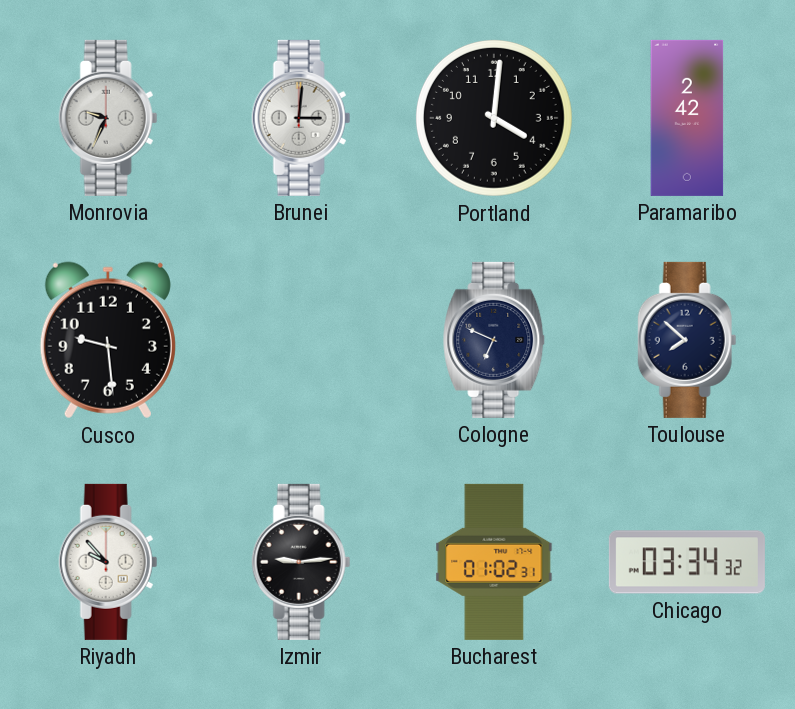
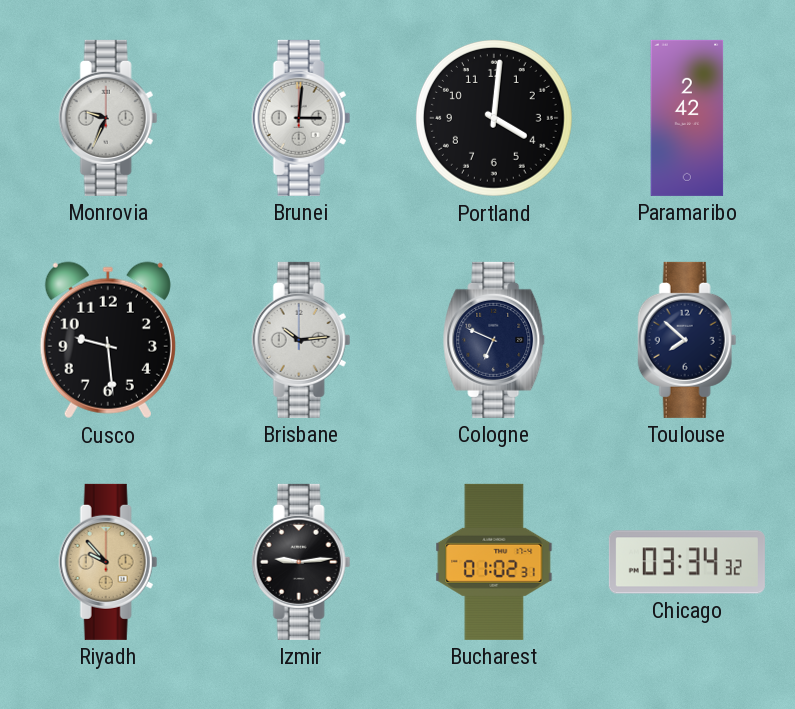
Brisbane: none -> 10:14 (301, 340)
Riyadh dial: white -> champagne (108, 562)
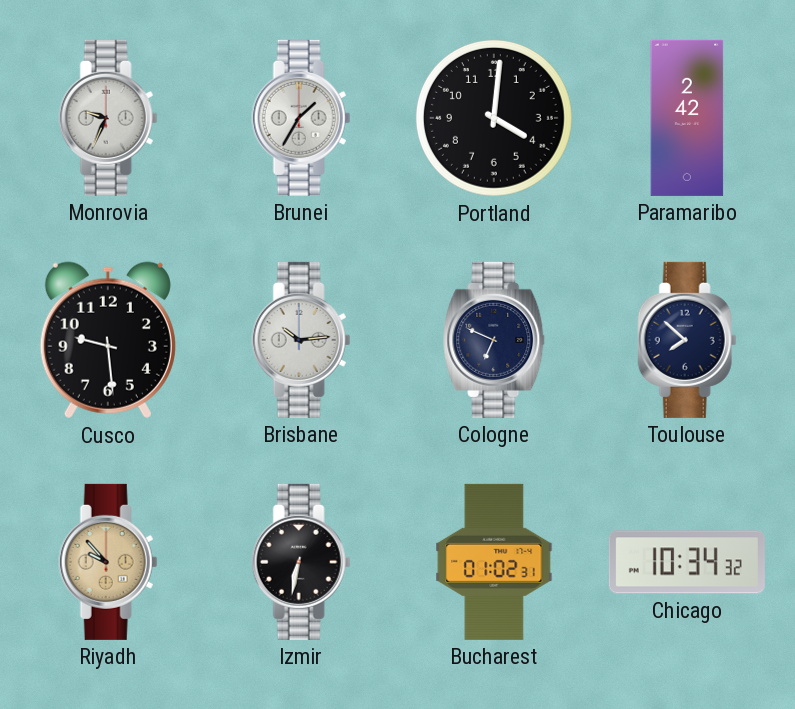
Brunei: 3:01 -> 1:35 (301, 118)
Izmir: 9:14 -> 6:32 (301, 562)
Chicago: 03:34 -> 10:34 (687, 562)
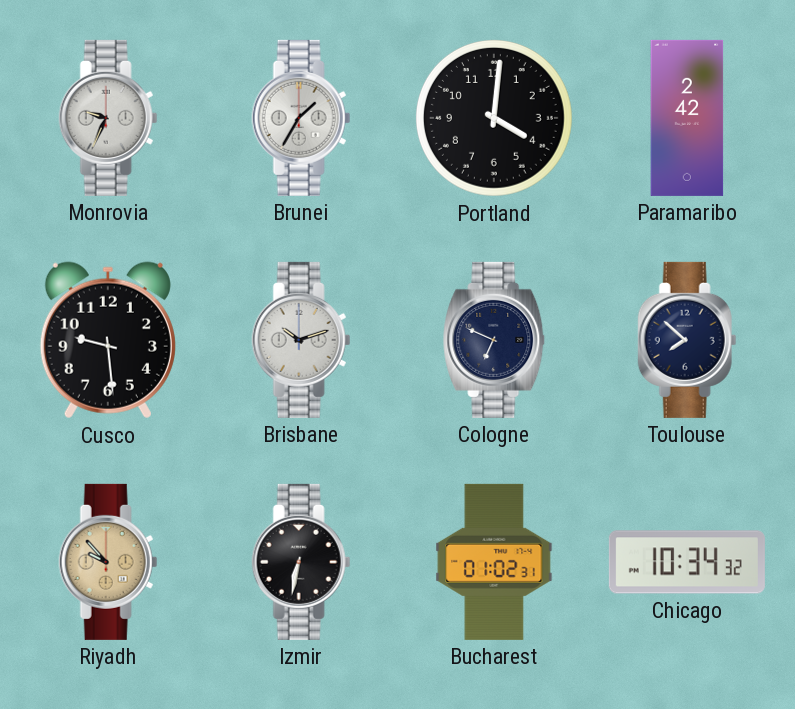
Brisbane: 10:14 -> 10:12 (301, 340)
